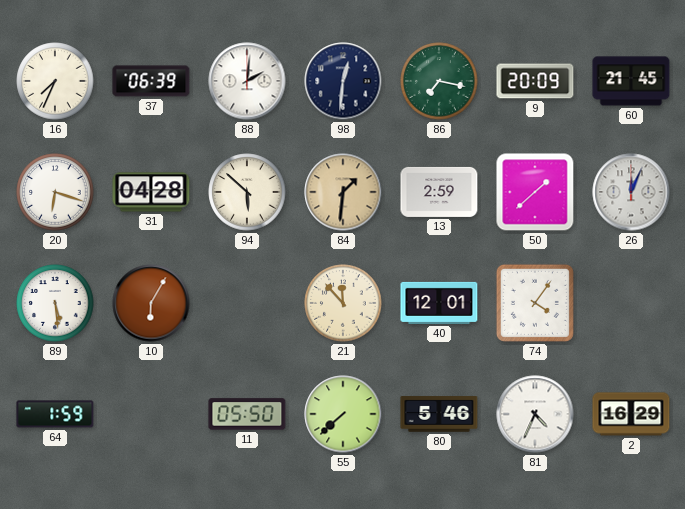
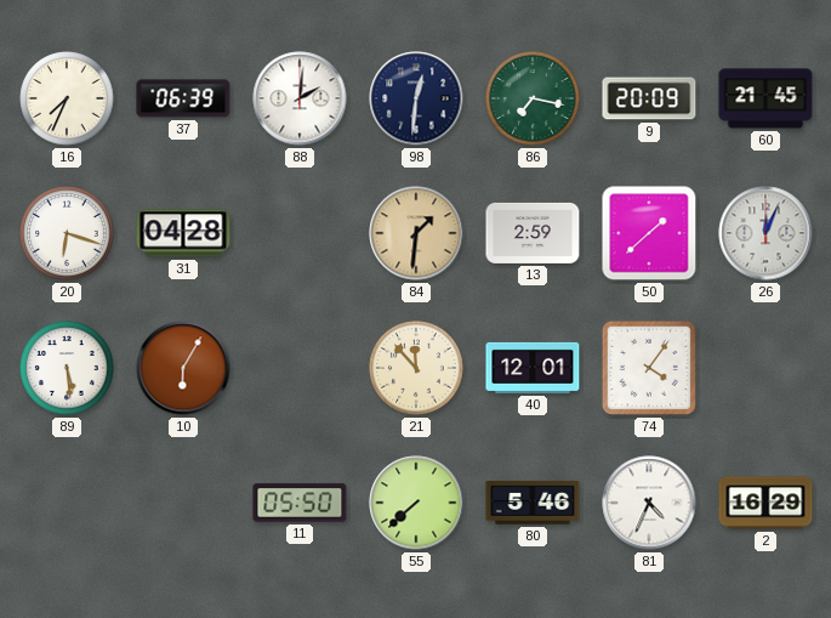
94: 5:52 -> none (247, 192)
64: 1:59 -> none (55, 414)
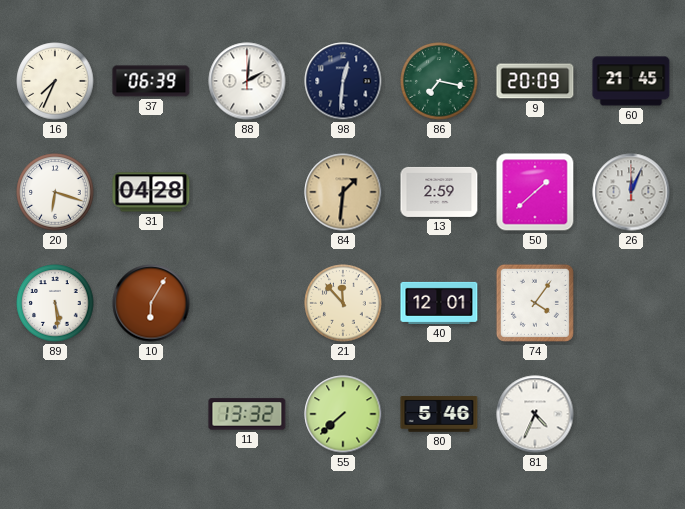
11: 05:50 -> 13:32 (247, 414)
2: 16:29 -> none (765, 503)
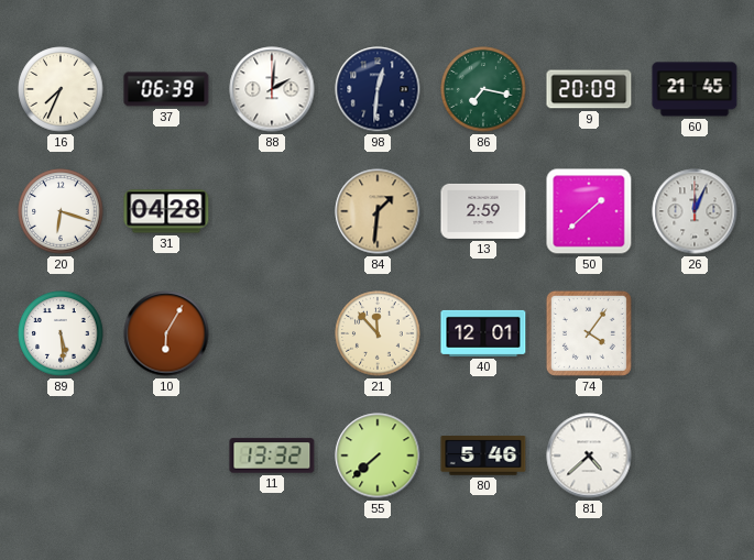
81: 4:34 -> 4:38 (589, 455)
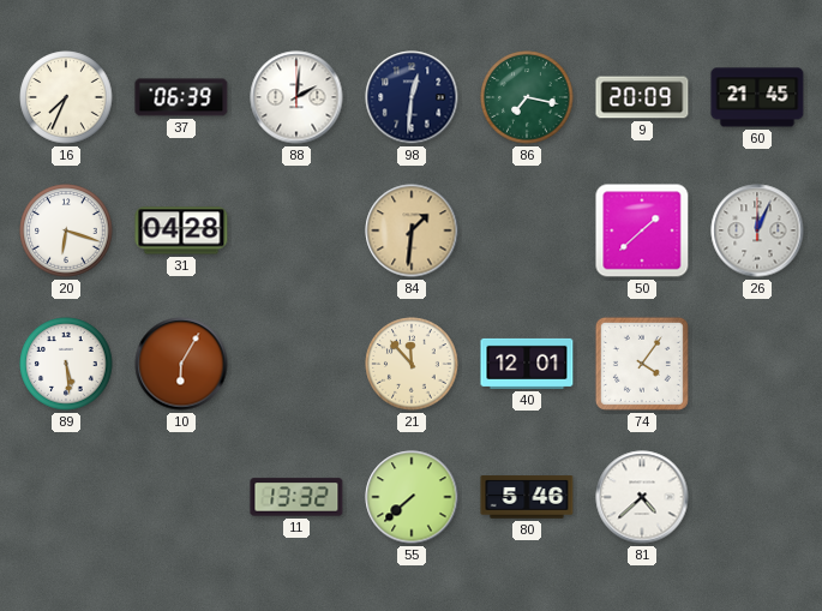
13: 2:59 -> none (483, 211)
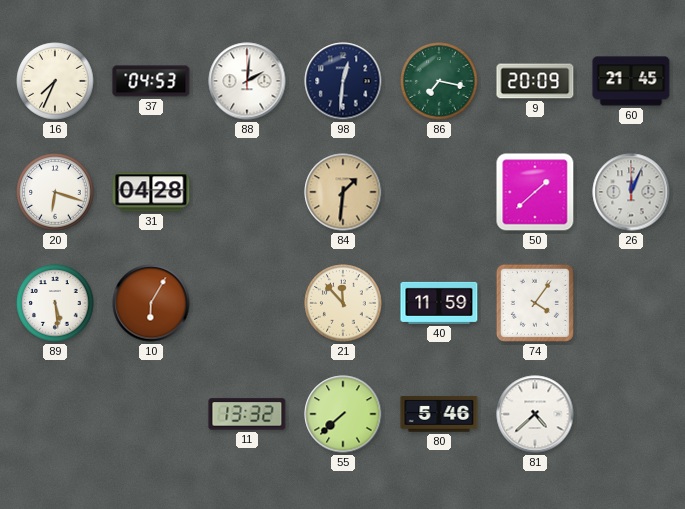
37: 06:39 -> 04:53 (151, 81)
40: 12:01 -> 11:59 (439, 303)
